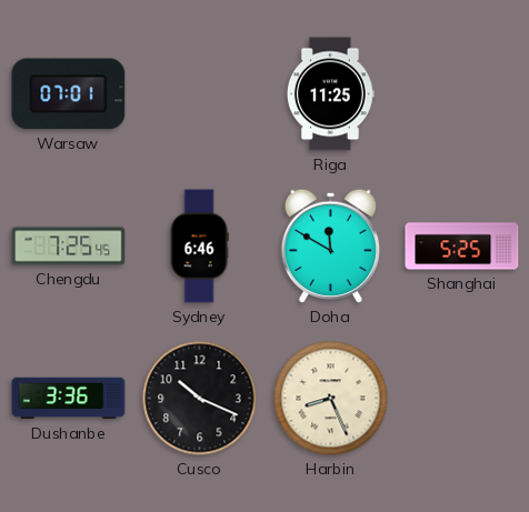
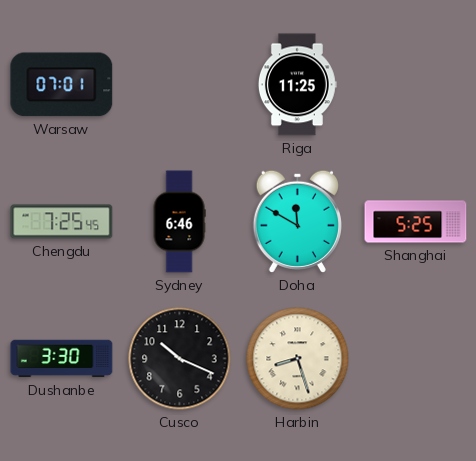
Dushanbe: 3:36 -> 3:30 (62, 359)
Harbin: 8:26 -> 8:27 (298, 359)
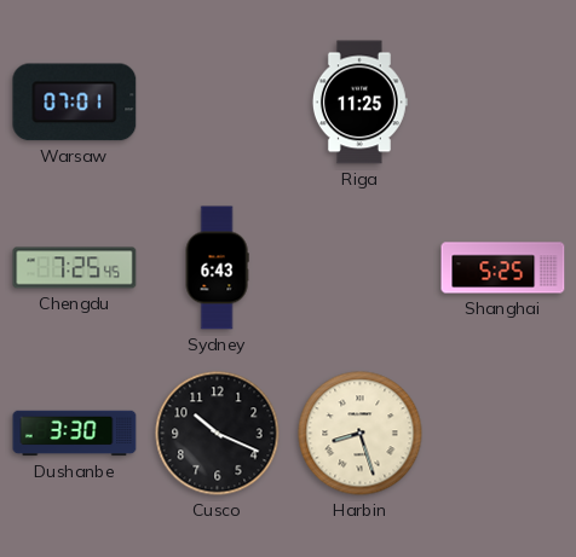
Sydney: 6:46 -> 6:43 (217, 268)
Doha: 11:50 -> none (297, 221)
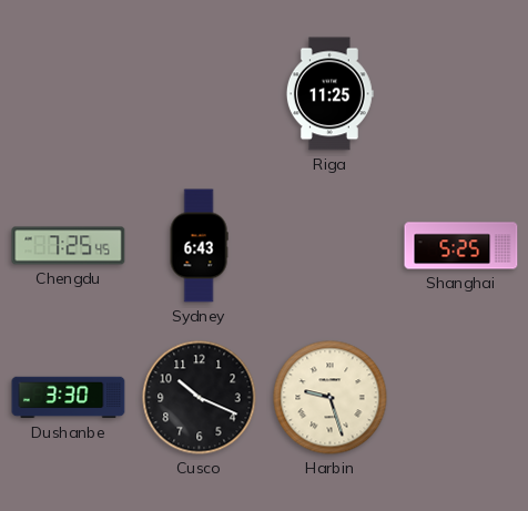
Warsaw: 07:01 -> none (75, 103)
Harbin: 8:27 -> 9:27 (331, 398)
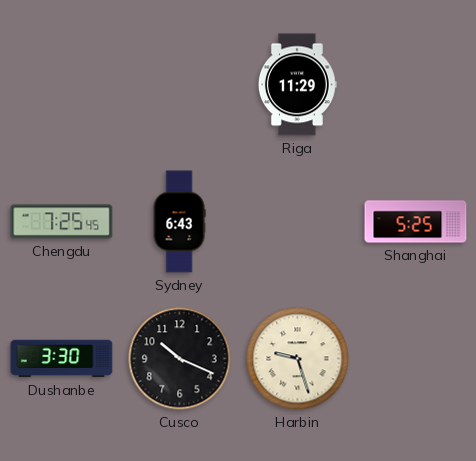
Riga: 11:25 -> 11:29 (297, 85)
